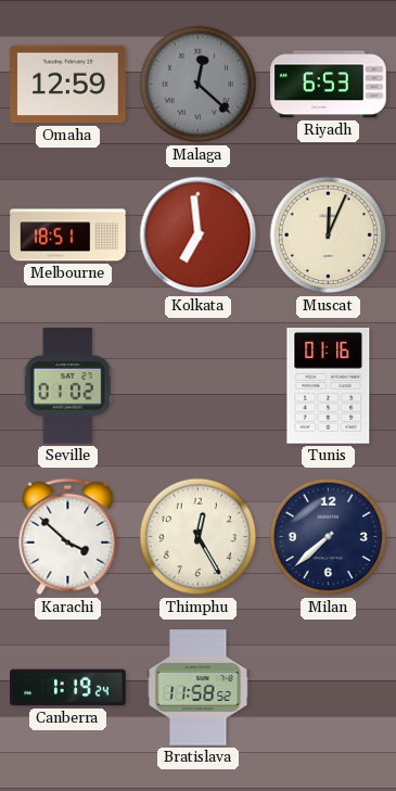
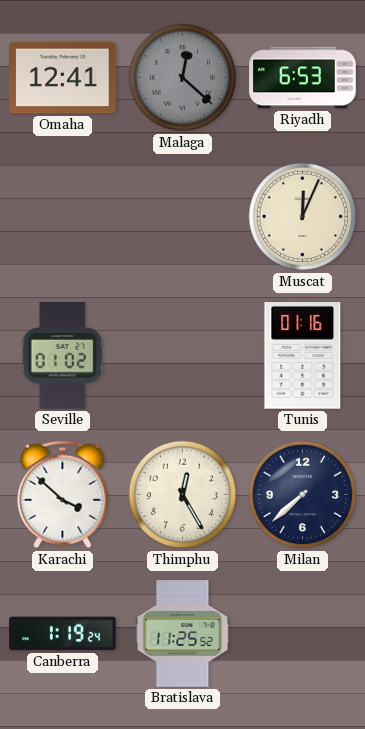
Omaha: 12:59 -> 12:41 (63, 78)
Melbourne: 18:51 -> none (68, 235)
Kolkata: 6:59 -> none (199, 235)
Bratislava: 11:58 -> 11:25 (183, 634)
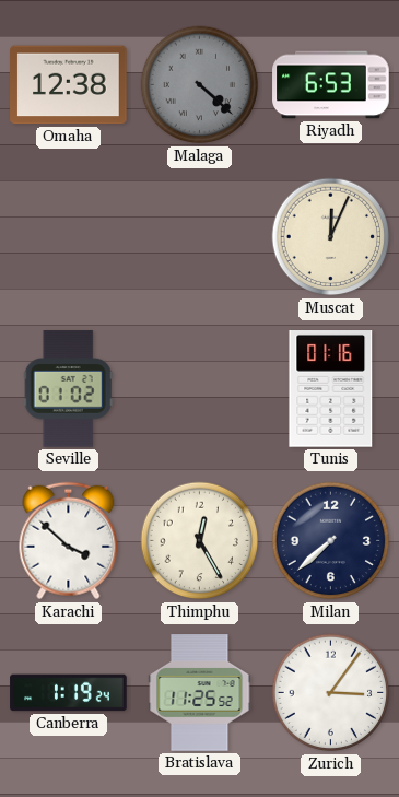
Omaha: 12:41 -> 12:38 (69, 85)
Malaga: 12:22 -> 4:22 (200, 85)
Zurich: none -> 3:06 (331, 693)
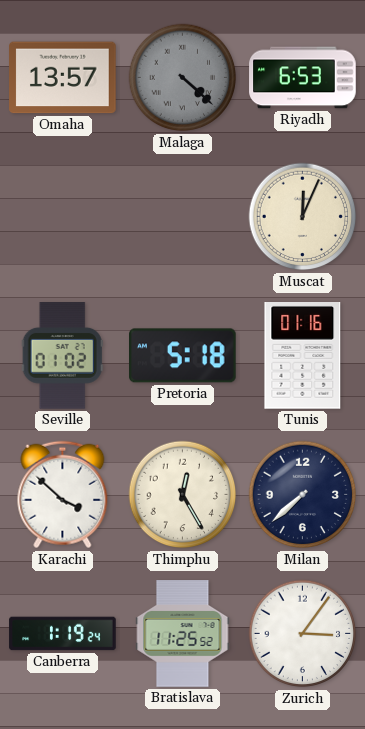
Omaha: 12:38 -> 13:57 (63, 78)
Pretoria: none -> 5:18 (183, 356)
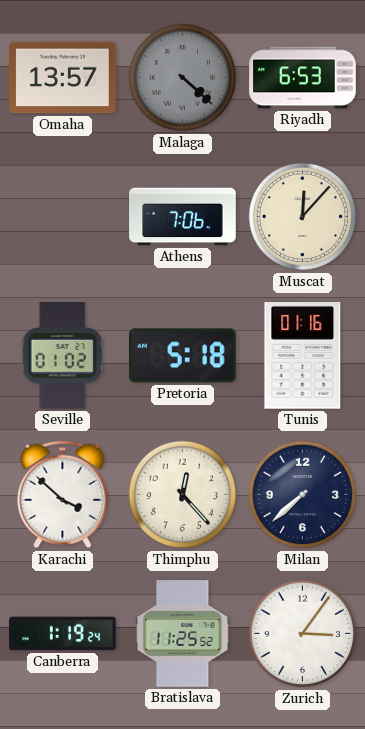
Athens: none -> 7:06 (183, 217)
Muscat: 12:04 -> 12:07 (303, 217)
Thimphu: 12:25 -> 12:23 (183, 495)
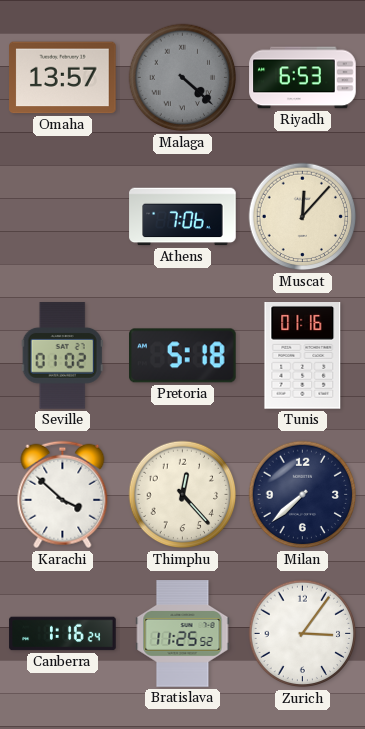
Canberra: 1:19 -> 1:16 (63, 634)
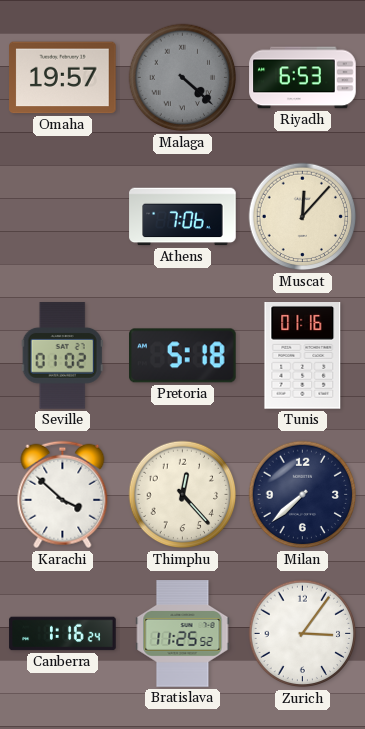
Omaha: 13:57 -> 19:57 (63, 78)
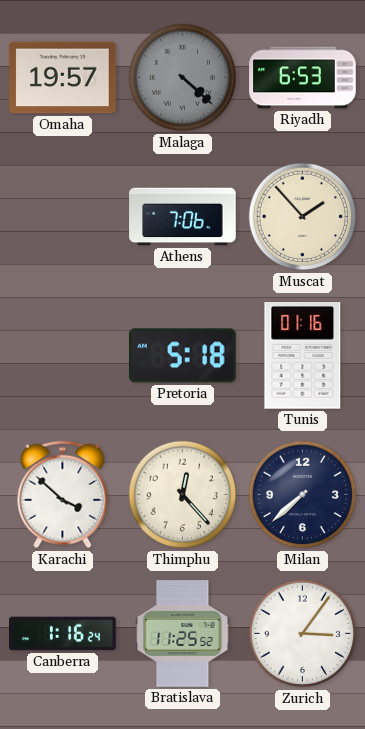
Muscat: 12:07 -> 1:53 (303, 217)
Seville: 01:02 -> none (62, 356)
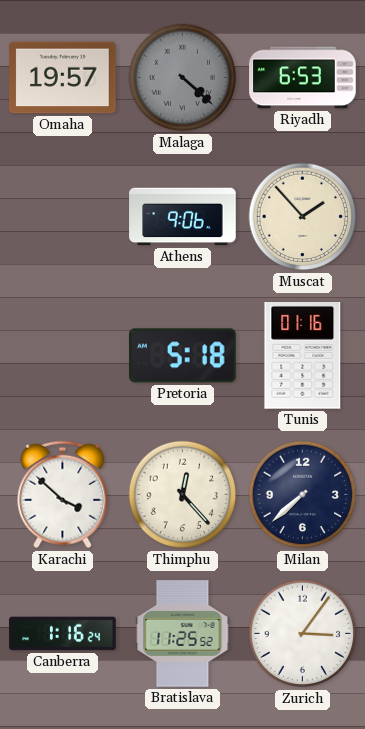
Athens: 7:06 -> 9:06 (183, 217)
